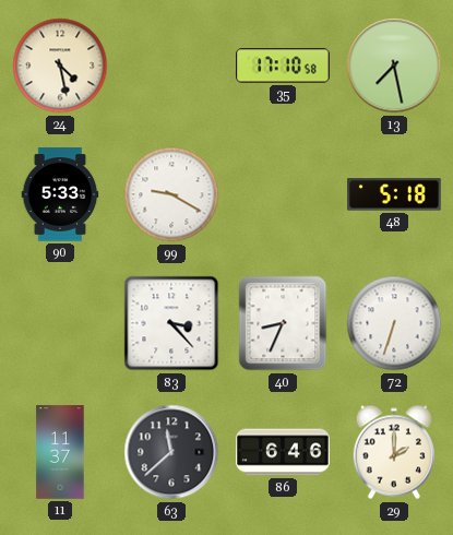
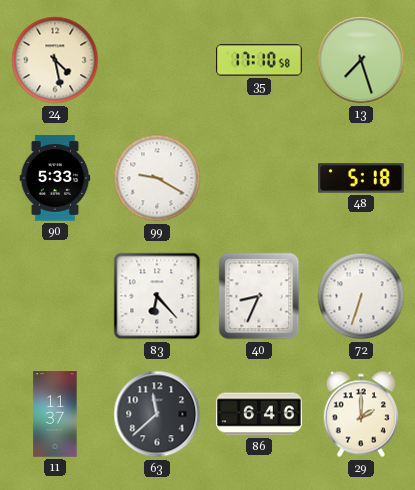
13: 7:28 -> 7:27 (361, 60)
83: 3:23 -> 6:23 (157, 296)
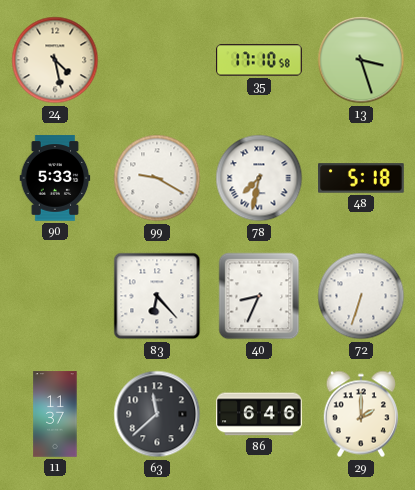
13: 7:27 -> 3:27 (361, 60)
78: none -> 7:32 (259, 178)
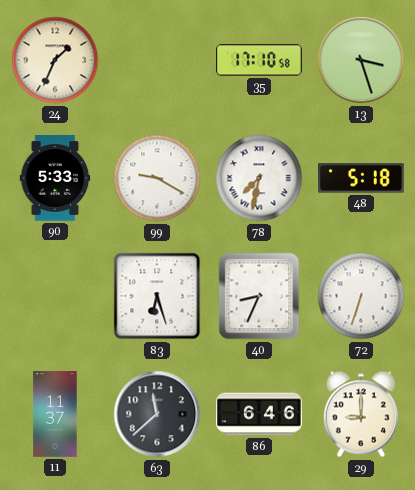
24: 4:28 -> 1:34 (55, 60)
83: 6:23 -> 6:27 (157, 296)
29: 2:00 -> 9:00 (361, 414)
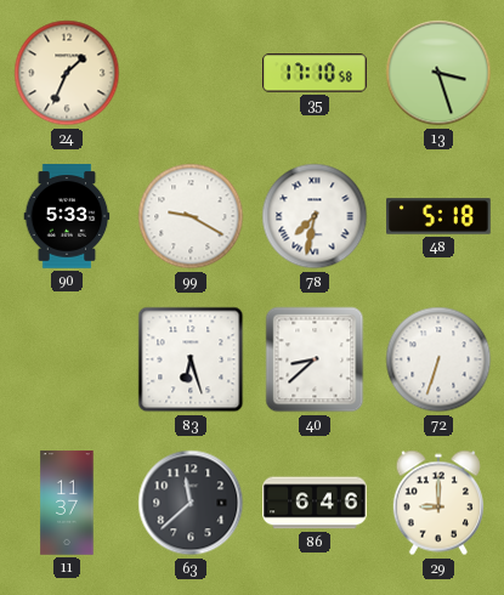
40: 8:34 -> 8:38 (315, 359)
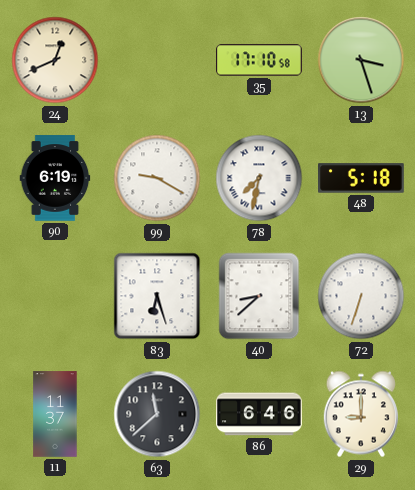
24: 1:34 -> 12:41 (55, 60)
90: 5:33 -> 6:19 (55, 178)
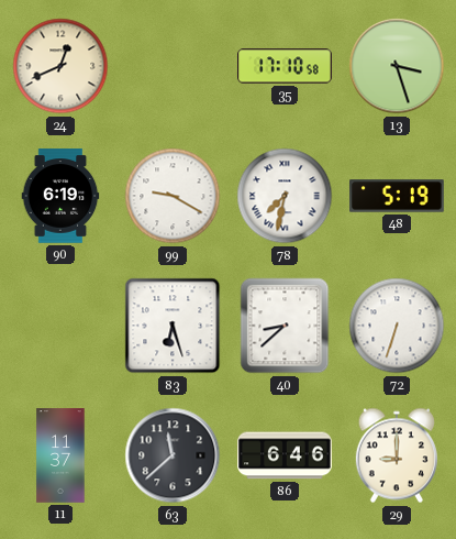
48: 5:18 -> 5:19 (397, 196)
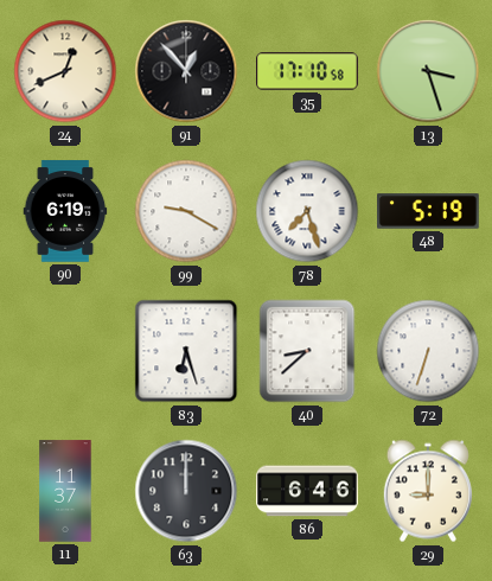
91: none -> 12:53 (186, 71)
78: 7:32 -> 7:27 (307, 211)
63: 11:38 -> 12:00 (186, 491)
